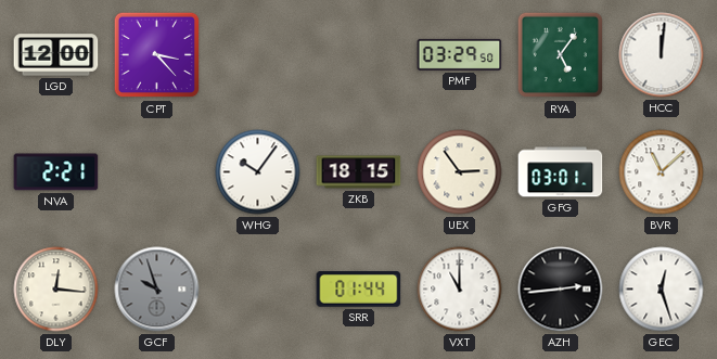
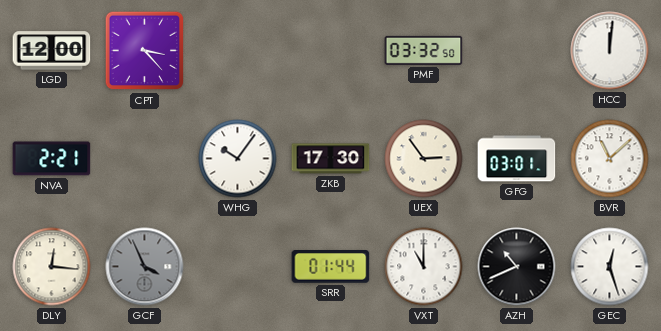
PMF: 03:29 -> 03:32 (424, 50)
RYA: 5:06 -> none (561, 55)
ZKB: 18:15 -> 17:30 (331, 159)
GCF: 9:57 -> 3:56 (145, 267)
AZH: 2:44 -> 10:41 (517, 267)
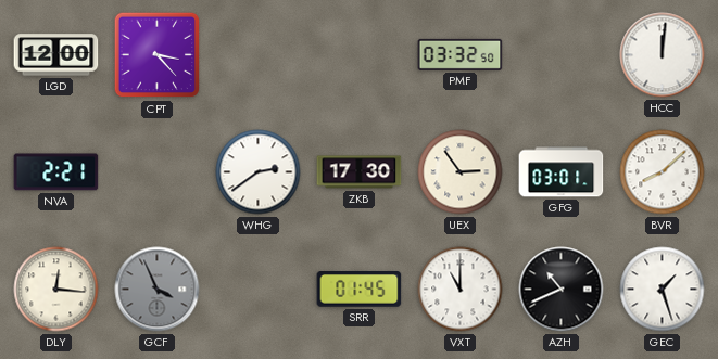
WHG: 10:06 -> 2:39 (259, 172)
BVR: 11:08 -> 8:08 (663, 172)
SRR: 01:44 -> 01:45 (360, 290)
GEC: 12:27 -> 1:27 (663, 290)
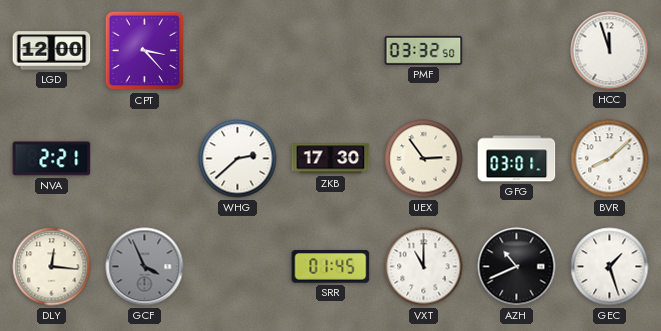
HCC: 12:01 -> 11:57 (610, 51)
WHG: 2:39 -> 2:38 (238, 159)
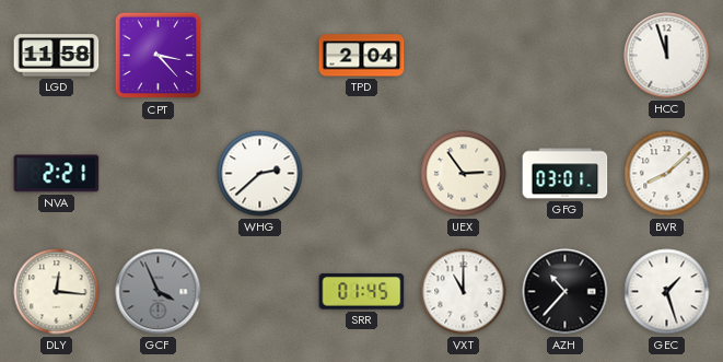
LGD: 12:00 -> 11:58 (57, 56)
TPD: none -> 2:04 (362, 56)
PMF: 03:32 -> none (424, 50)
ZKB: 17:30 -> none (331, 159)
AZH: 10:41 -> 10:37 (565, 292)
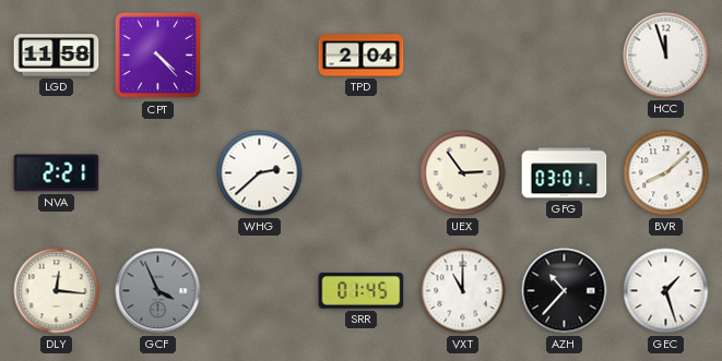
CPT: 3:23 -> 4:23 (158, 56)
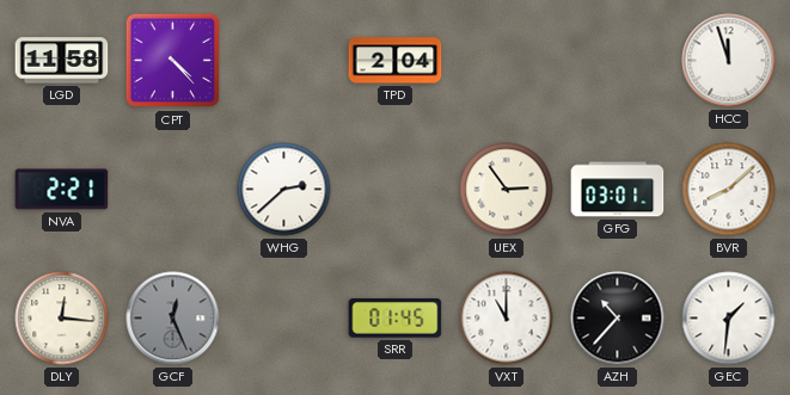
GCF: 3:56 -> 12:26 (173, 319)
GEC: 1:27 -> 1:31 (729, 319)
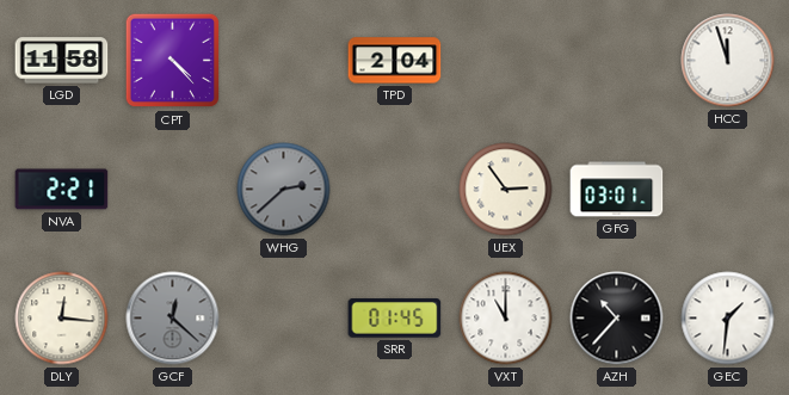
WHG dial: white -> grey (284, 190)
BVR: 8:08 -> none (729, 190)
GCF: 12:26 -> 12:22 (173, 319)
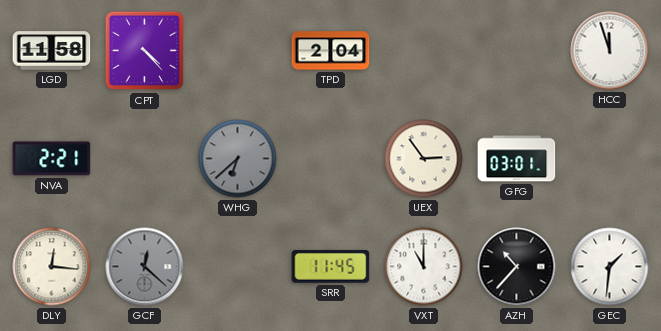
WHG: 2:38 -> 6:38 (238, 159)
SRR: 01:45 -> 11:45 (331, 267)
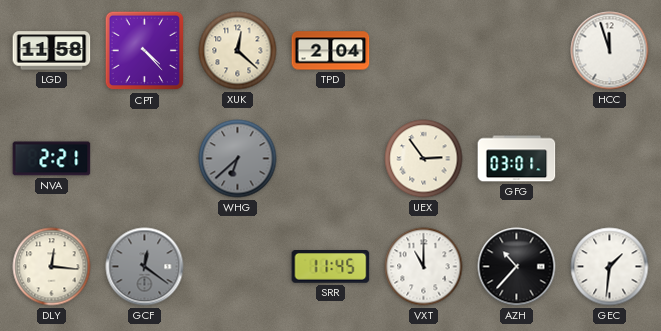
XUK: none -> 12:22 (238, 51)
GCF: 12:22 -> 12:21 (145, 267)
